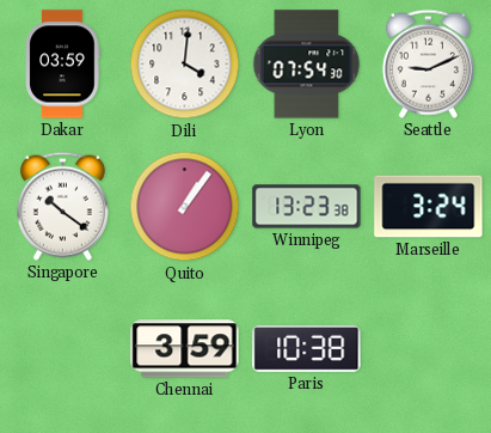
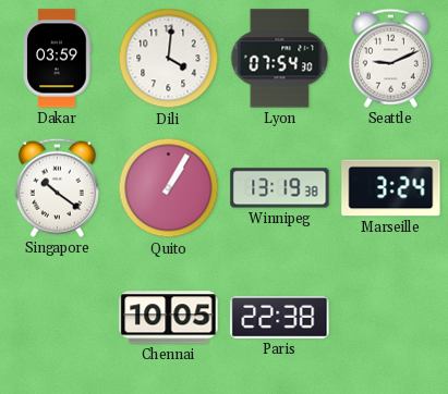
Quito: 1:06 -> 1:05 (169, 188)
Winnipeg: 13:23 -> 13:19 (280, 188)
Chennai: 3:59 -> 10:05 (169, 318)
Paris: 10:38 -> 22:38 (280, 317)
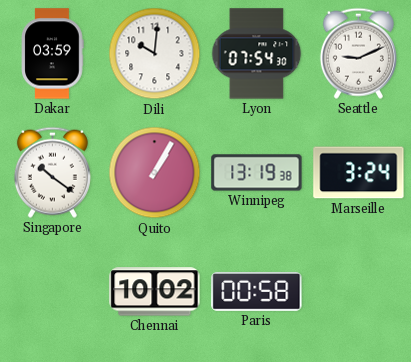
Dili: 4:01 -> 10:01 (155, 54)
Chennai: 10:05 -> 10:02 (155, 292)
Paris: 22:38 -> 00:58 (257, 291)
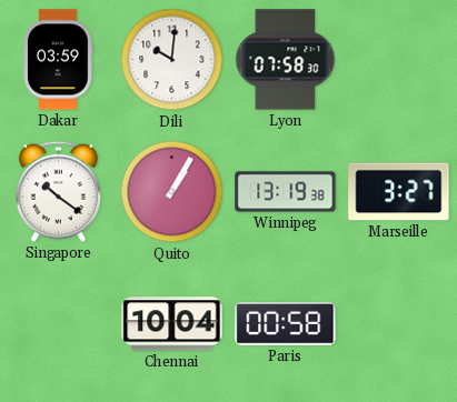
Lyon: 07:54 -> 07:58 (286, 60)
Seattle: 9:11 -> none (358, 53)
Marseille: 3:24 -> 3:27 (399, 192)
Chennai: 10:02 -> 10:04 (172, 324)
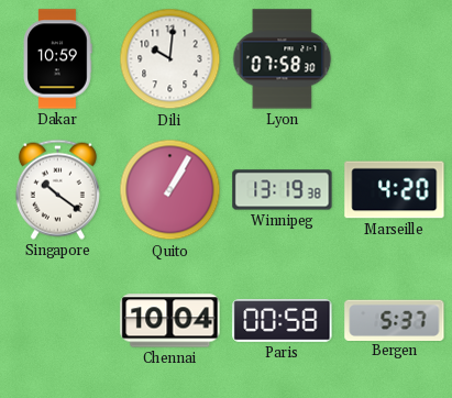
Dakar: 03:59 -> 10:59 (57, 59)
Marseille: 3:27 -> 4:20 (395, 190)
Bergen: none -> 5:37 (395, 320)
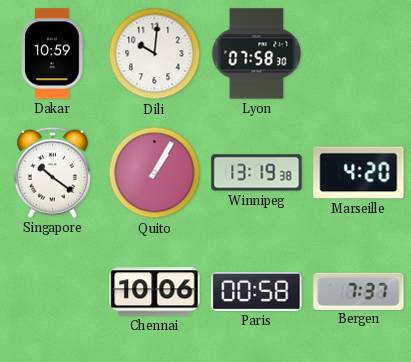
Chennai: 10:04 -> 10:06 (155, 292)
Bergen: 5:37 -> 7:37 (359, 291)
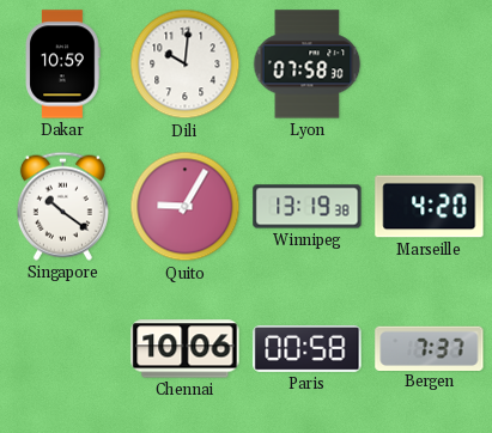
Quito: 1:05 -> 9:05 (186, 207)
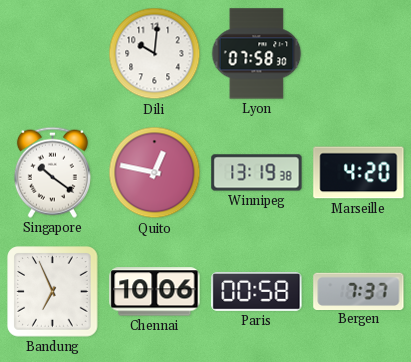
Dakar: 10:59 -> none (62, 65)
Quito: 9:05 -> 12:47 (155, 173)
Bandung: none -> 6:56 (53, 292)
